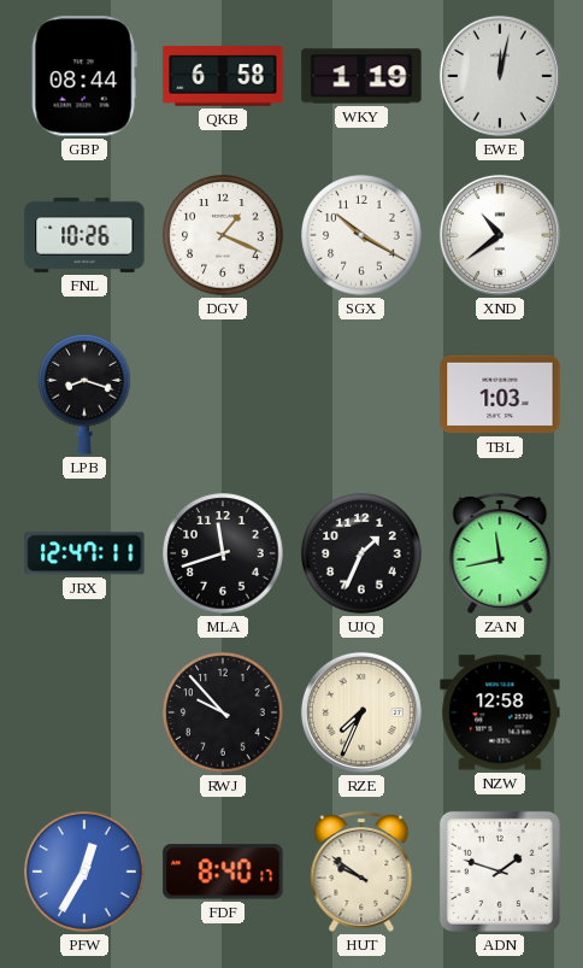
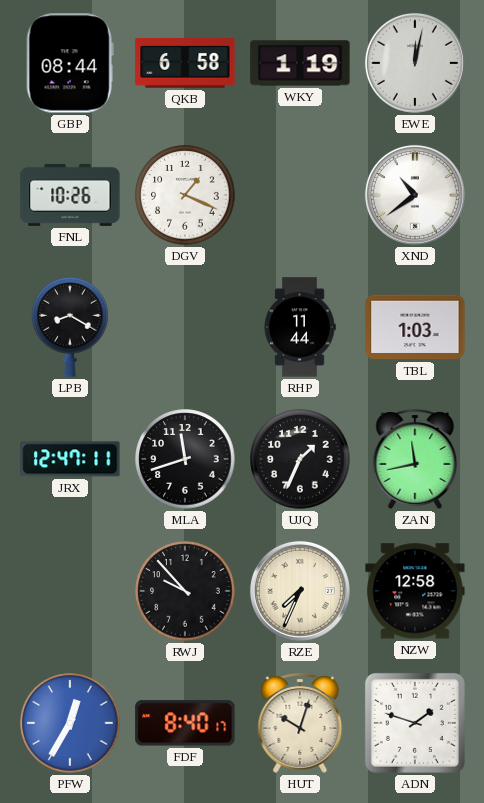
SGX: 10:20 -> none (361, 235)
LPB: 8:18 -> 8:20 (70, 327)
RHP: none -> 11:44 (300, 327)
HUT: 9:51 -> 10:03 (300, 723)
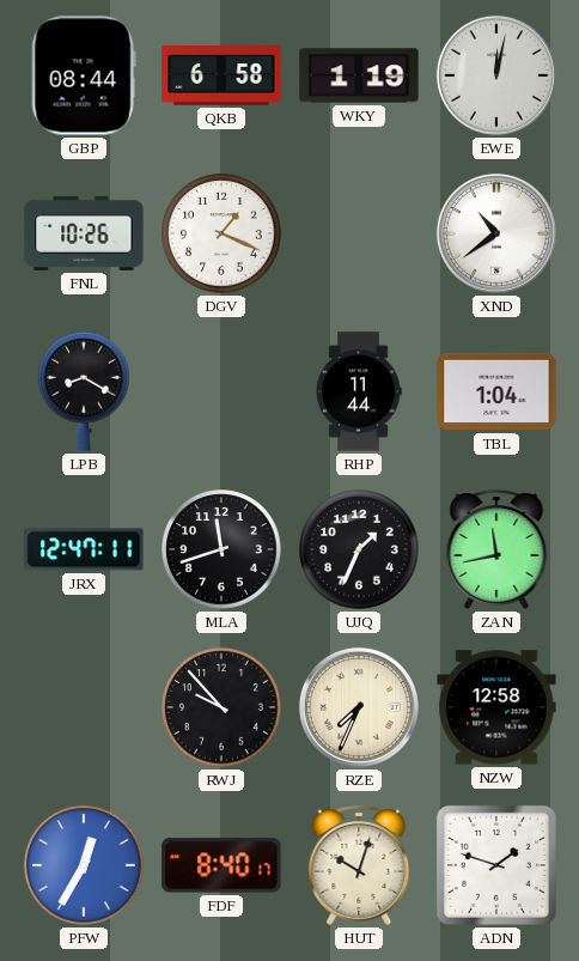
TBL: 1:03 -> 1:04 (496, 391)
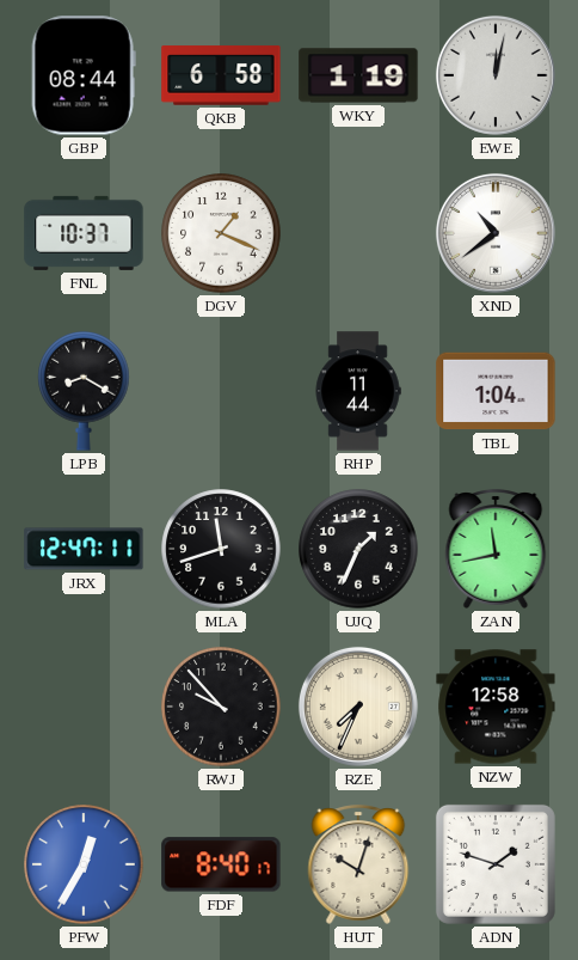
FNL: 10:26 -> 10:37 (84, 233)
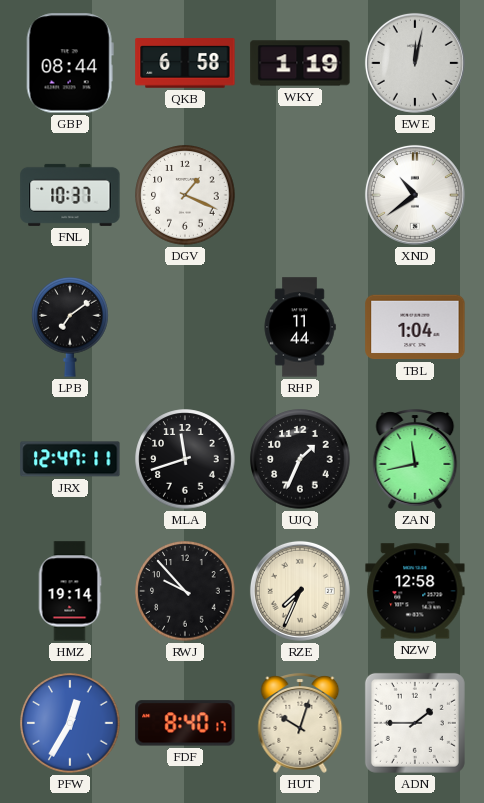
LPB: 8:20 -> 7:09 (70, 327)
HMZ: none -> 19:14 (70, 591)
ADN: 1:48 -> 1:45 (415, 723)
